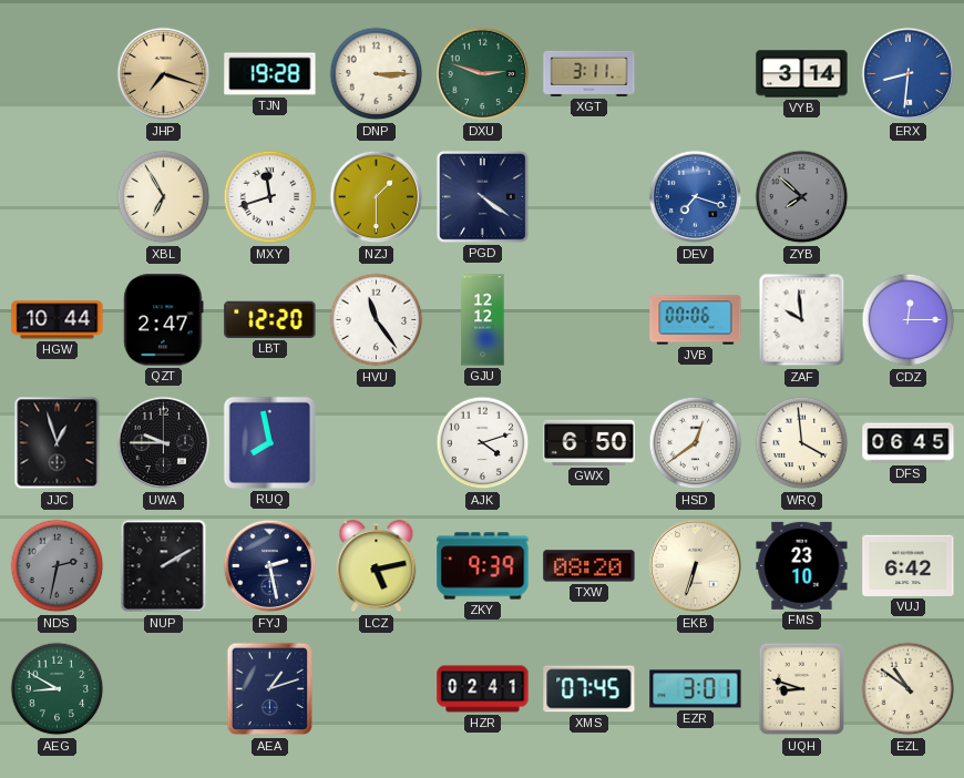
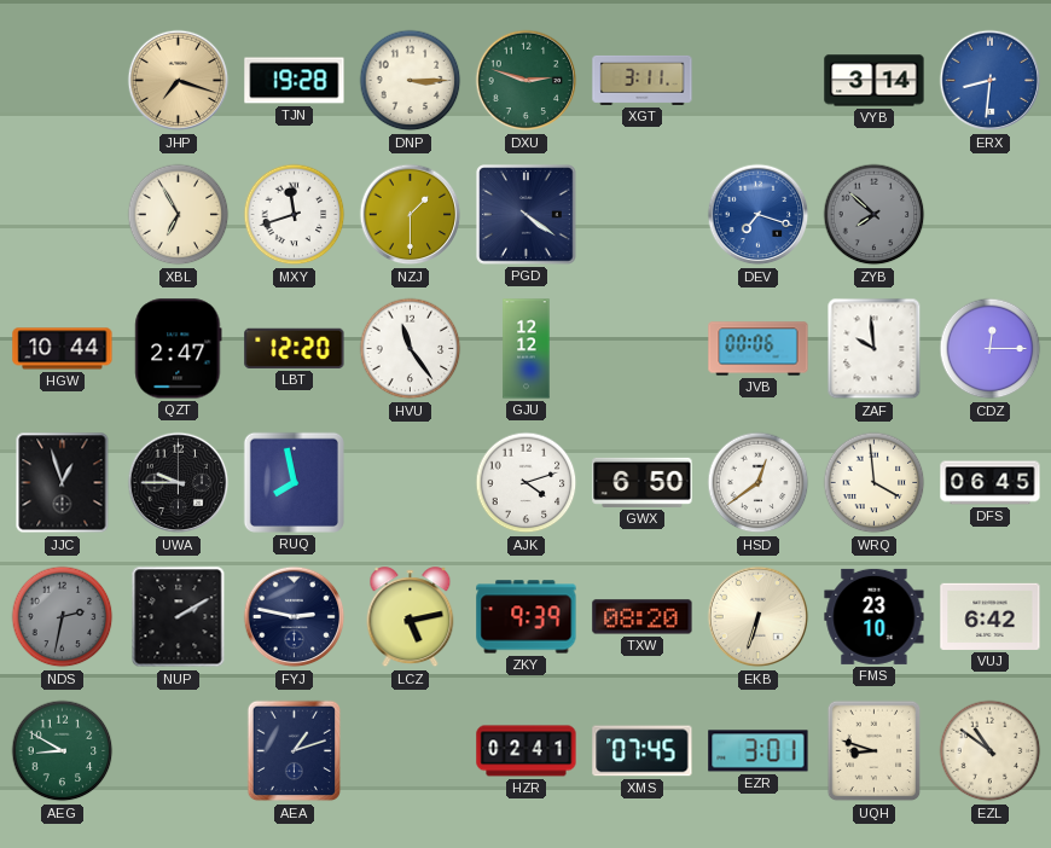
FYJ: 2:28 -> 2:47 (295, 617)
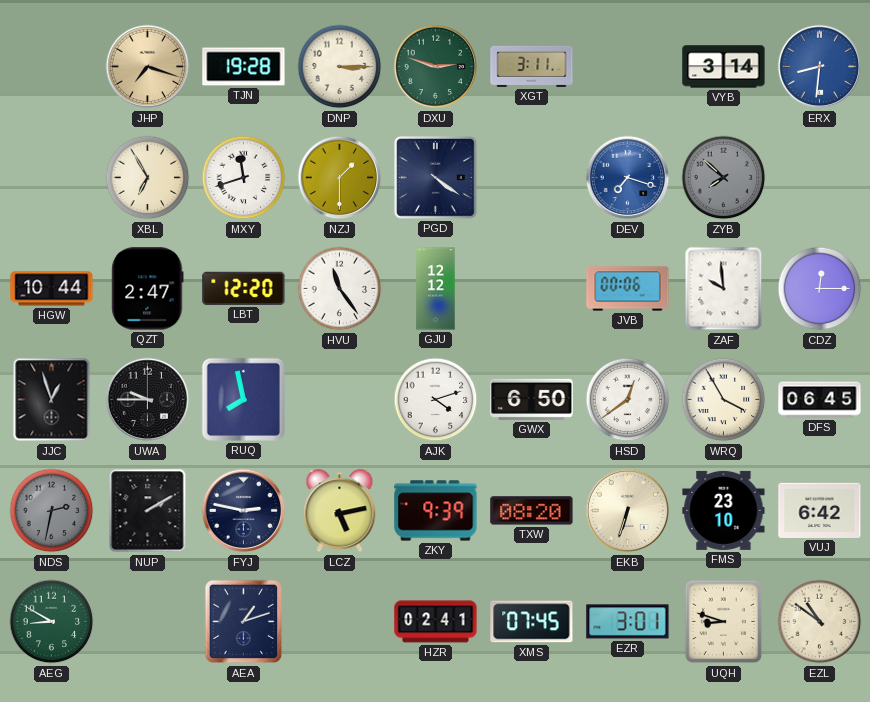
WRQ: 3:59 -> 3:55 (724, 400)
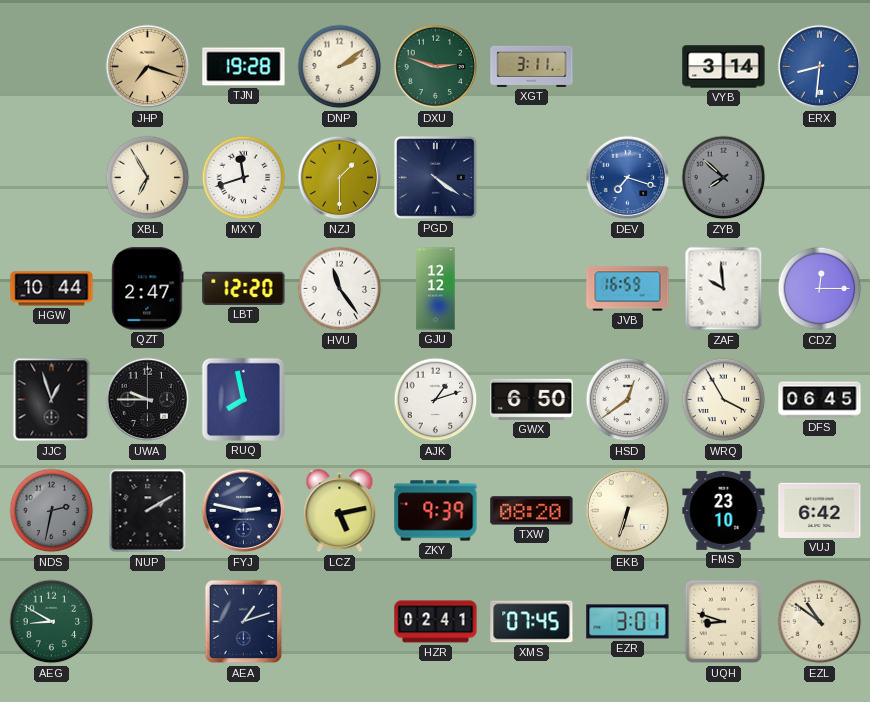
DNP: 3:15 -> 2:09 (340, 67)
JVB: 00:06 -> 16:59 (628, 289)
AJK: 4:12 -> 1:12 (436, 400)
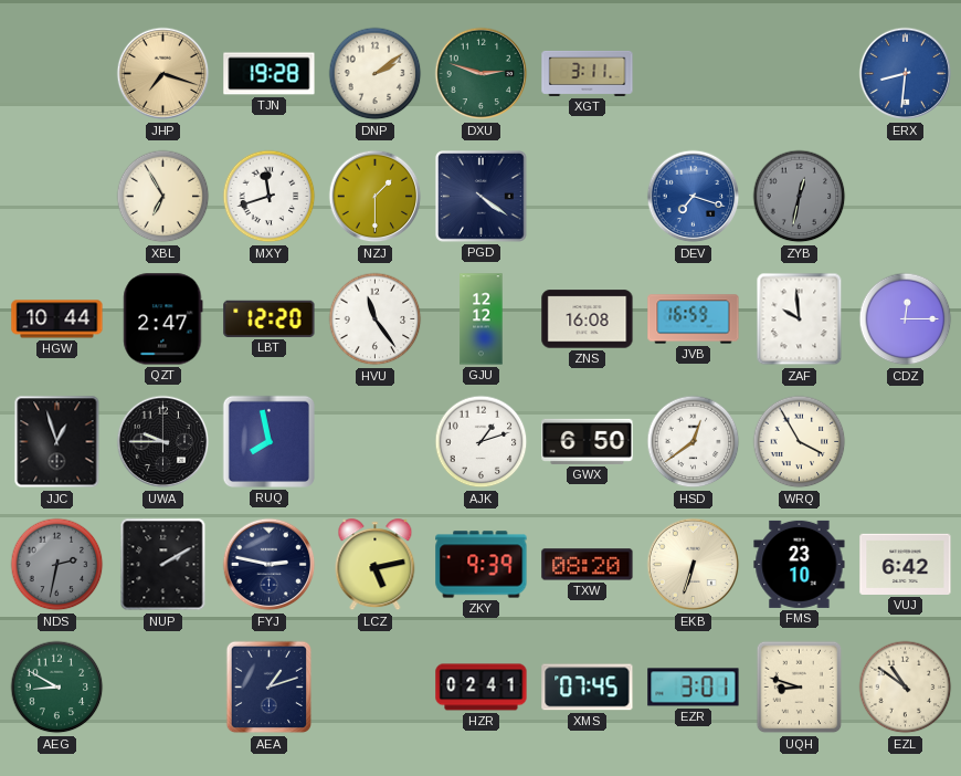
VYB: 3:14 -> none (724, 67)
ZYB: 7:52 -> 12:32 (800, 197)
ZNS: none -> 16:08 (588, 319)
DFS: 06:45 -> none (820, 400)
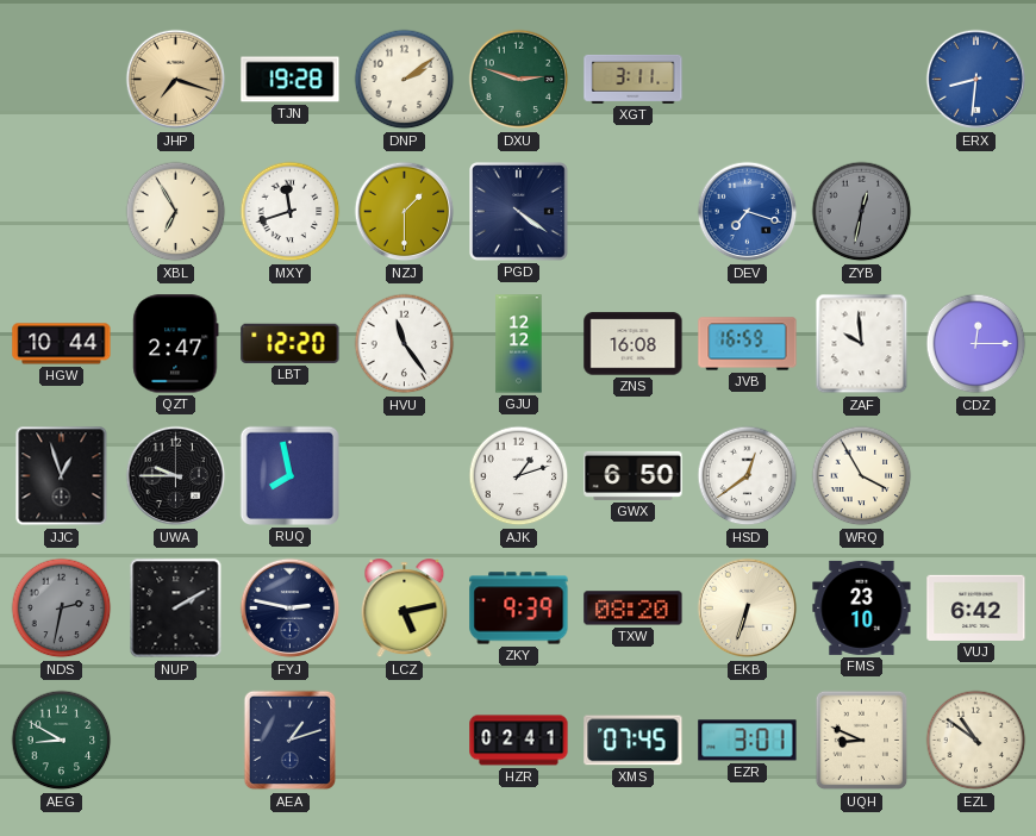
UQH: 8:48 -> 8:49 (862, 741)
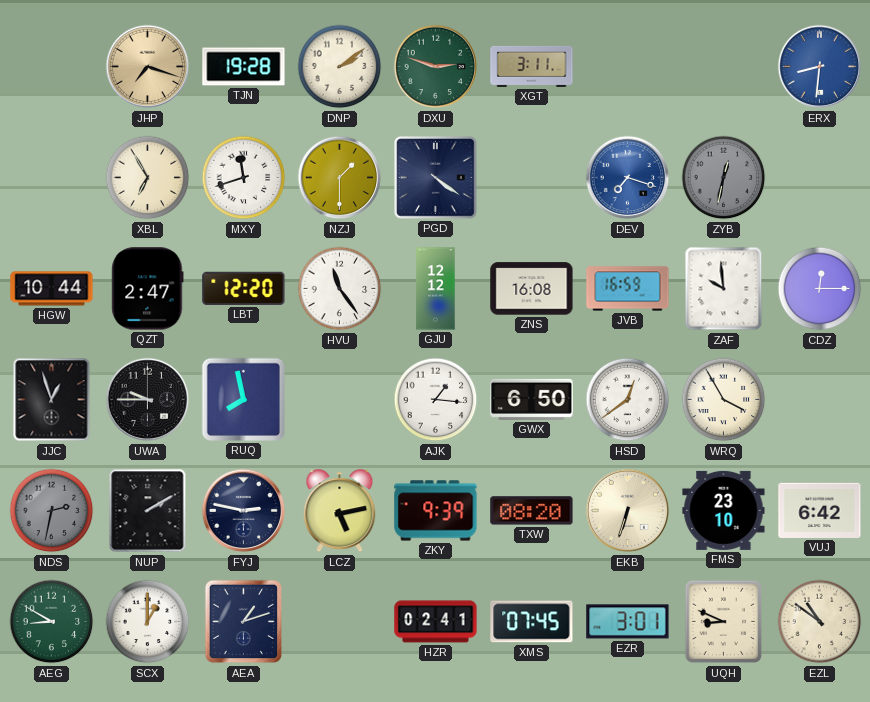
AJK: 1:12 -> 1:16 (436, 400)
SCX: none -> 1:00 (148, 622)
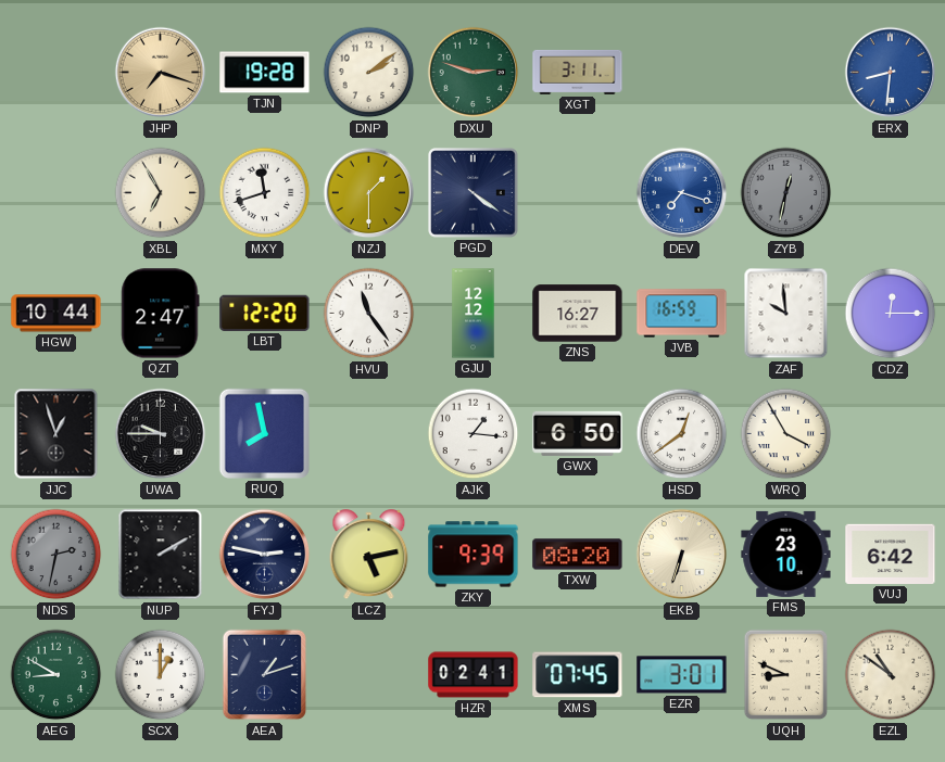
ZNS: 16:08 -> 16:27 (578, 314)
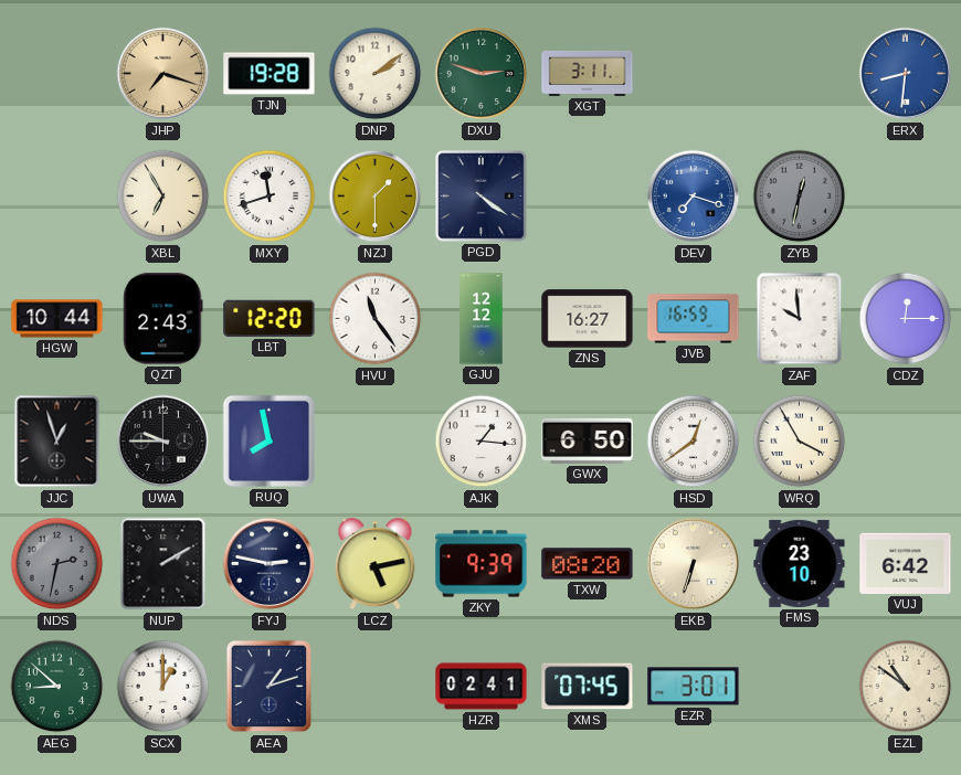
QZT: 2:47 -> 2:43 (163, 319)
AEG: 8:50 -> 8:52 (57, 687)
UQH: 8:49 -> none (786, 675)
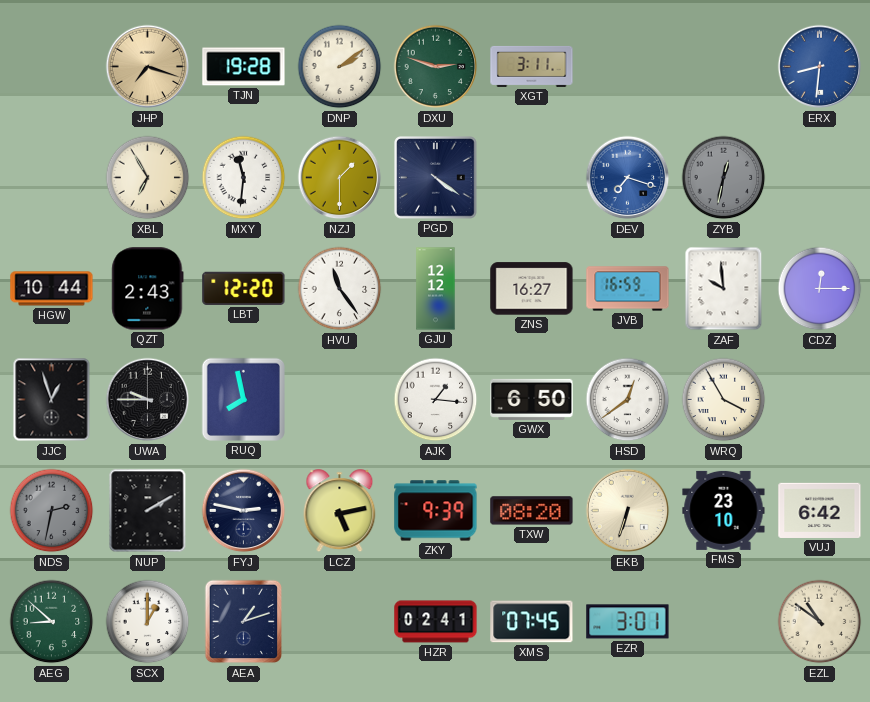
MXY: 11:42 -> 11:31 (244, 178)
